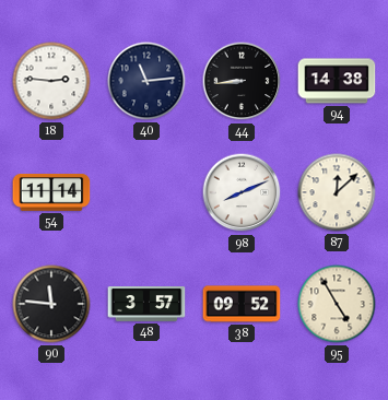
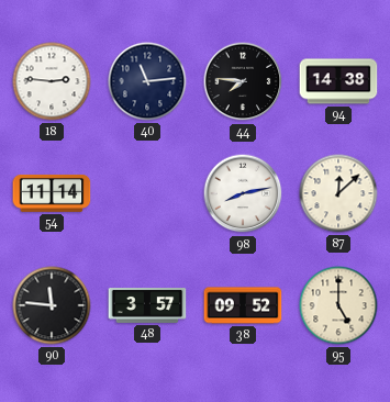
44: 8:44 -> 7:46 (243, 81)
98: 8:11 -> 8:13 (243, 193)
95: 4:55 -> 5:00 (338, 305)
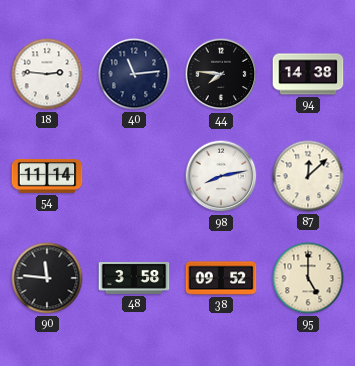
48: 3:57 -> 3:58 (134, 279)
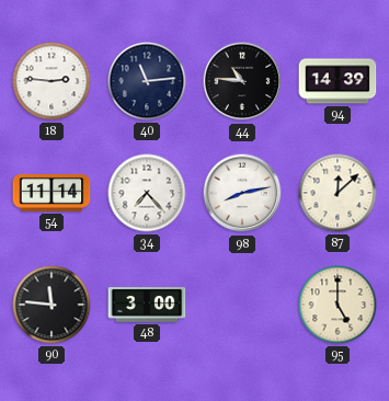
44: 7:46 -> 10:46 (242, 81)
94: 14:38 -> 14:39 (337, 81)
34: none -> 7:23 (147, 193)
48: 3:58 -> 3:00 (147, 306)
38: 09:52 -> none (221, 278)
